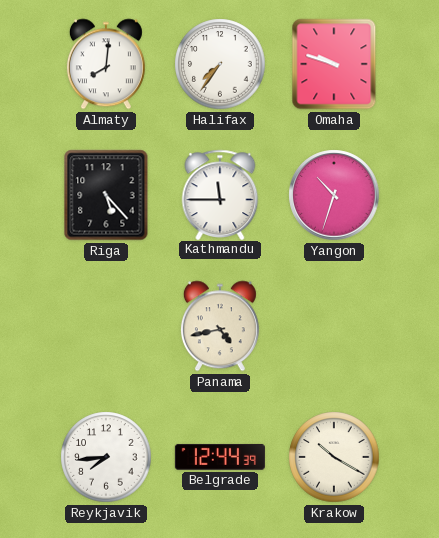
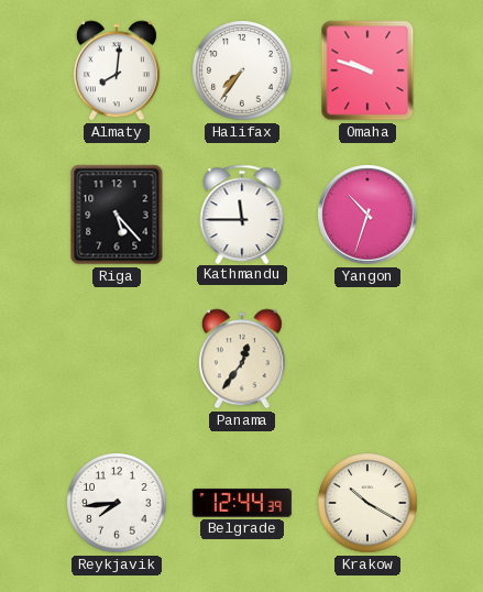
Panama: 4:43 -> 12:36 (242, 359)
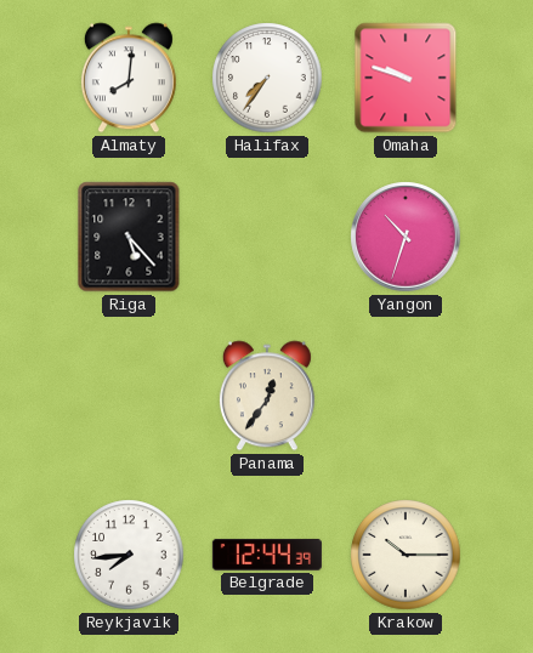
Kathmandu: 11:45 -> none (242, 213)
Krakow: 10:20 -> 10:15 (406, 555)
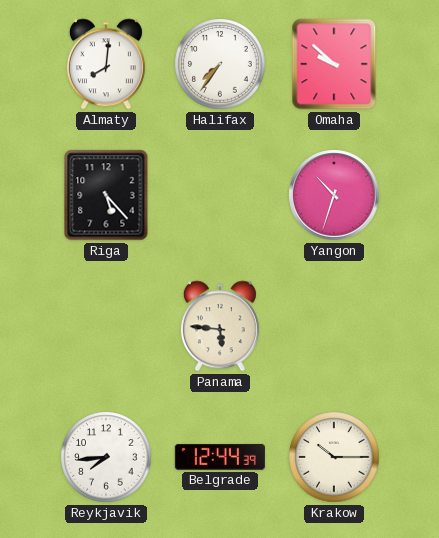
Omaha: 9:48 -> 9:52 (334, 64)
Panama: 12:36 -> 5:46 (220, 326)
